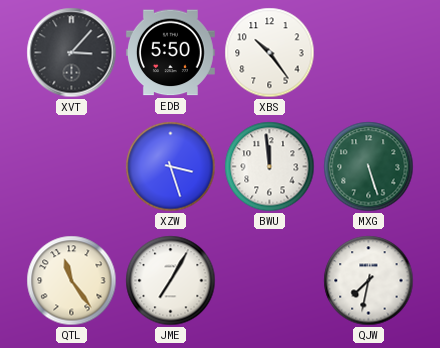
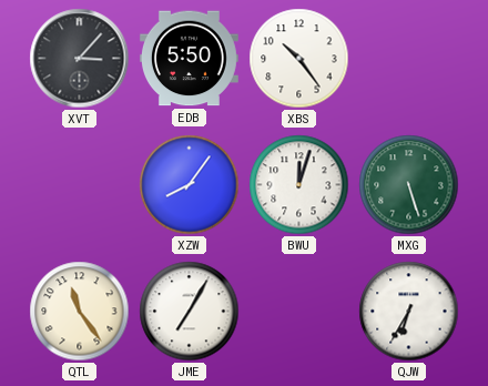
XZW: 3:27 -> 8:06 (190, 185)
BWU: 11:59 -> 12:03 (299, 185)
QJW: 7:32 -> 6:35 (409, 312)
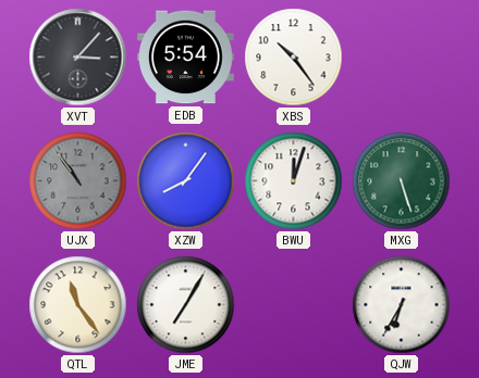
EDB: 5:50 -> 5:54 (185, 58)
UJX: none -> 10:54 (78, 181)
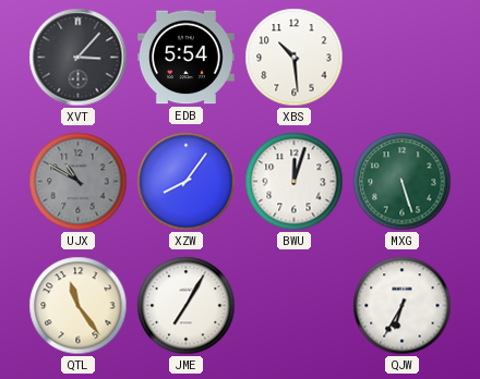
XBS: 10:24 -> 10:29 (295, 58)
UJX: 10:54 -> 10:50 (79, 182)
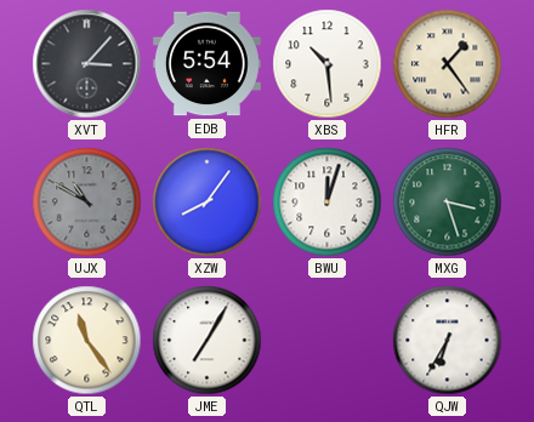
HFR: none -> 1:24 (448, 64)
MXG: 5:27 -> 3:27 (448, 203)
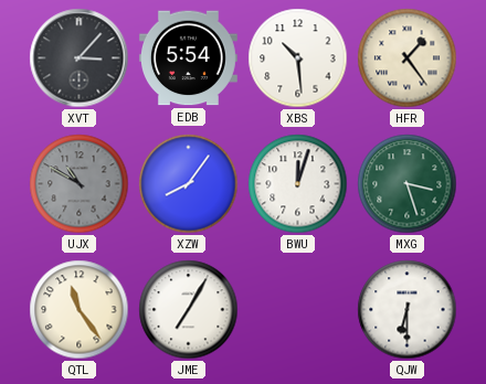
QJW: 6:35 -> 6:30 (408, 310)
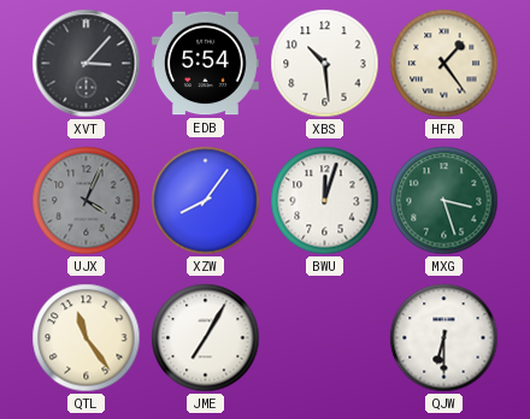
UJX: 10:50 -> 4:04 (87, 201)
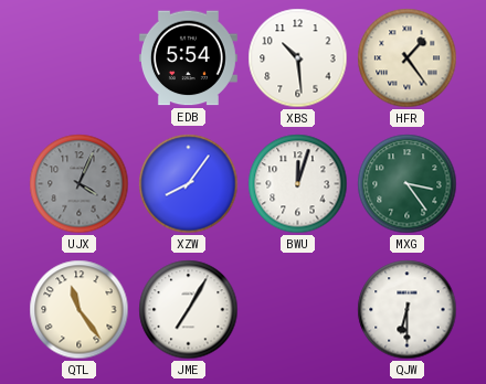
XVT: 3:07 -> none (87, 64)
MXG: 3:27 -> 3:24 (408, 184)
